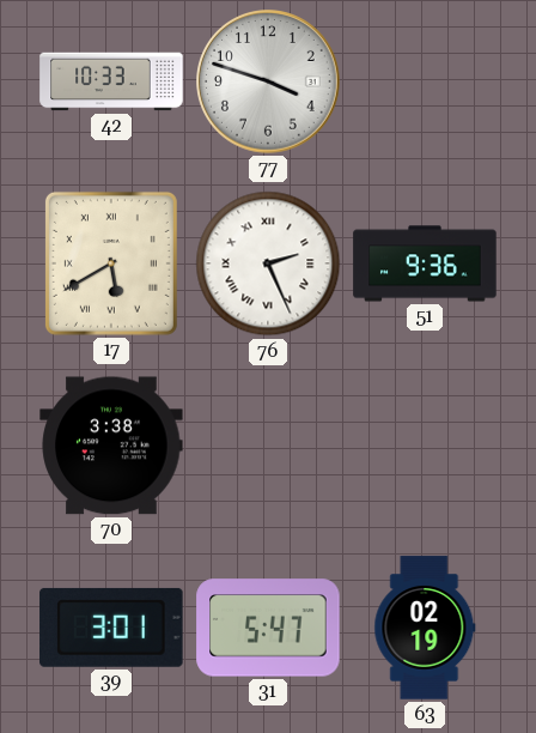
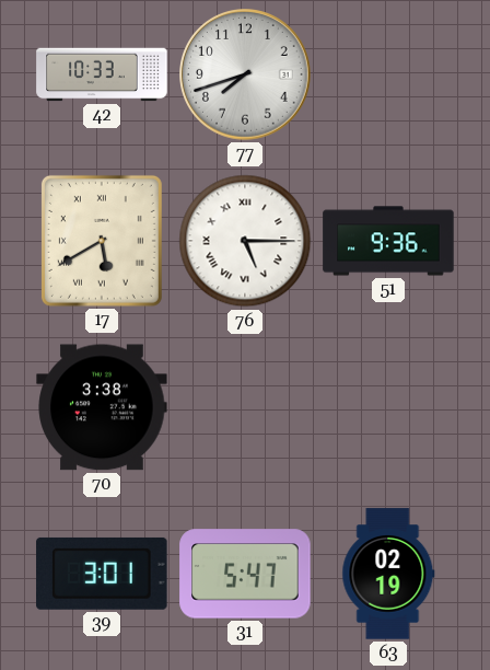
77: 3:48 -> 7:42 (246, 76)
76: 2:26 -> 5:15 (245, 241)
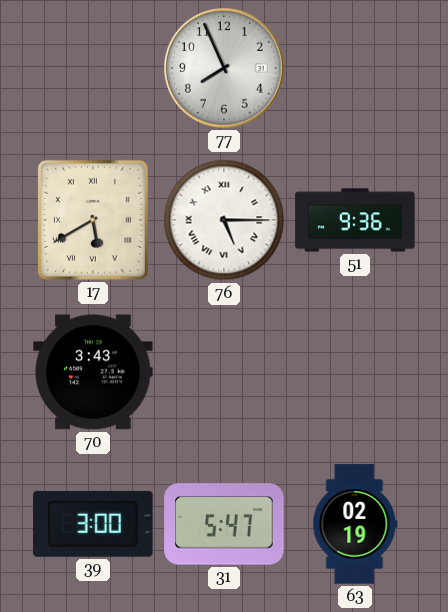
42: 10:33 -> none (102, 74)
77: 7:42 -> 7:56 (225, 69)
70: 3:38 -> 3:43 (93, 372)
39: 3:01 -> 3:00 (93, 524)
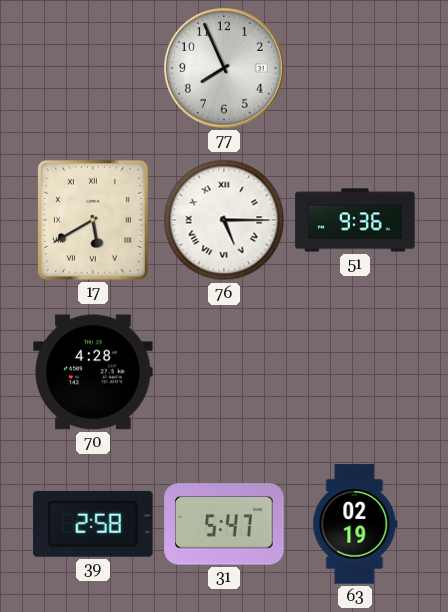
70: 3:43 -> 4:28 (93, 372)
39: 3:00 -> 2:58 (93, 524)
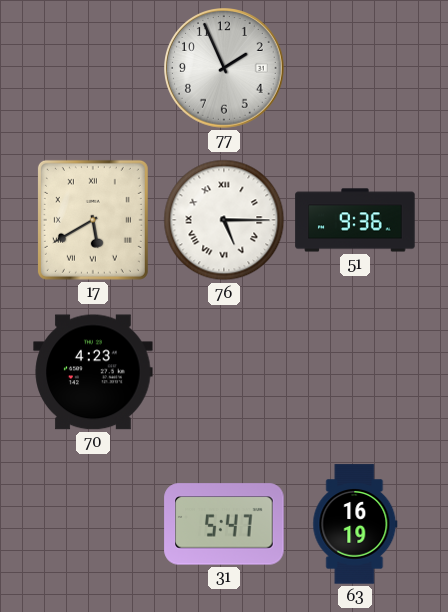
77: 7:56 -> 1:56 (225, 69)
70: 4:28 -> 4:23 (93, 372)
39: 2:58 -> none (93, 524)
63: 02:19 -> 16:19 (355, 524)
